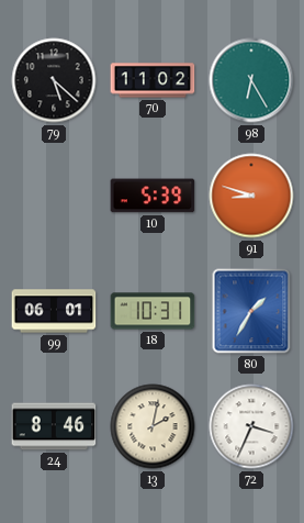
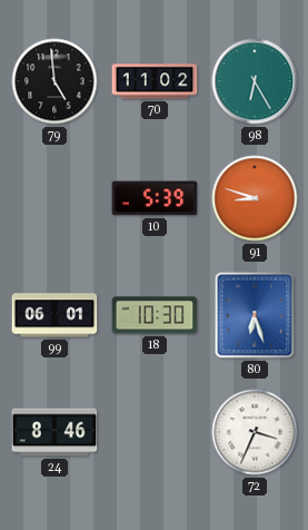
79: 5:22 -> 4:59 (54, 81)
18: 10:31 -> 10:30 (155, 315)
80: 1:35 -> 6:27 (255, 315)
13: 2:02 -> none (153, 426)
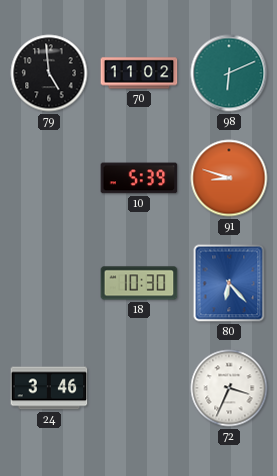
98: 6:25 -> 6:11 (229, 73)
99: 06:01 -> none (54, 315)
80: 6:27 -> 6:23 (229, 283)
24: 8:46 -> 3:46 (49, 388)
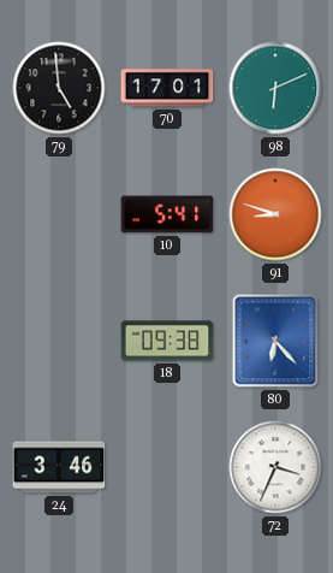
70: 11:02 -> 17:01 (167, 88)
10: 5:39 -> 5:41 (167, 214)
18: 10:30 -> 09:38 (167, 341)
